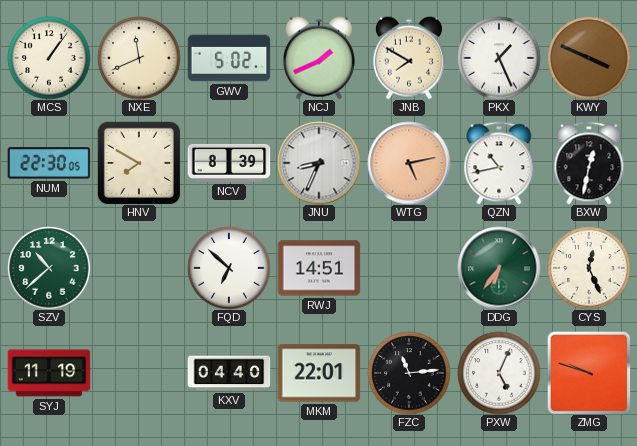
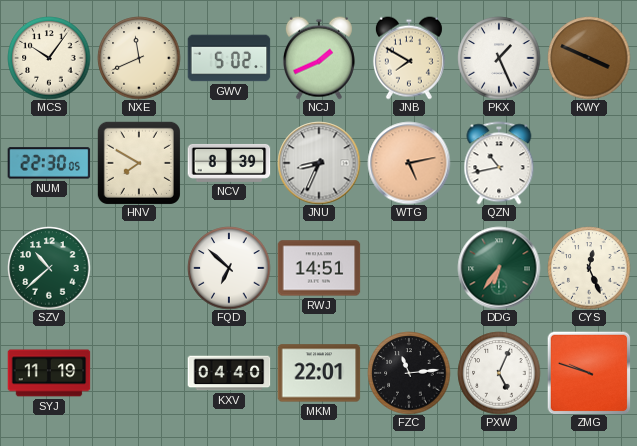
MCS: 1:06 -> 10:06 (49, 58)
BXW: 12:32 -> none (589, 163)
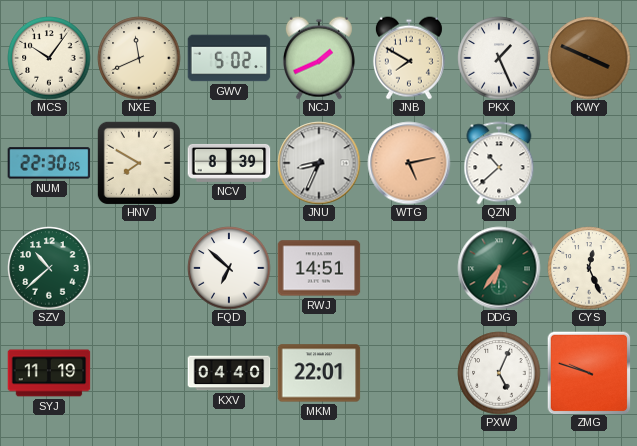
QZN: 10:43 -> 10:38 (499, 163)
FZC: 11:14 -> none (409, 373)
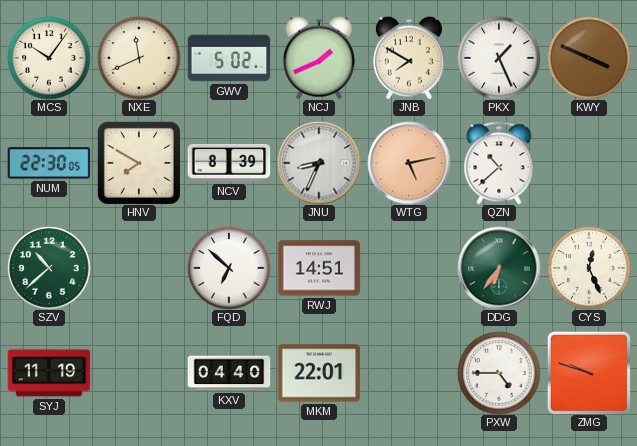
PXW: 5:04 -> 4:45 (499, 373)
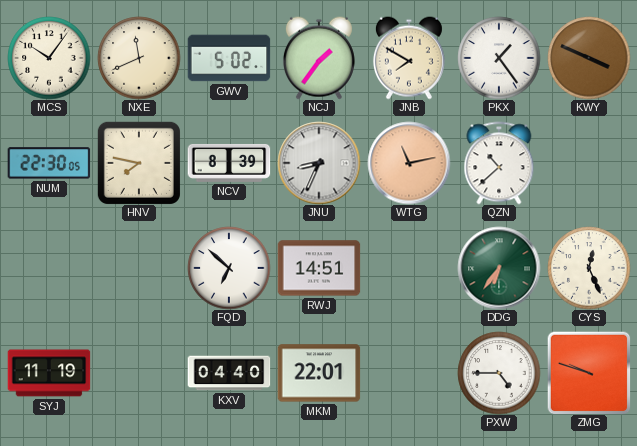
NCJ: 1:41 -> 1:36 (319, 58)
PKX: 1:26 -> 1:24 (499, 58)
HNV: 7:50 -> 7:47 (139, 163)
WTG: 5:13 -> 11:13 (409, 163)
SZV: 10:38 -> none (49, 268)
